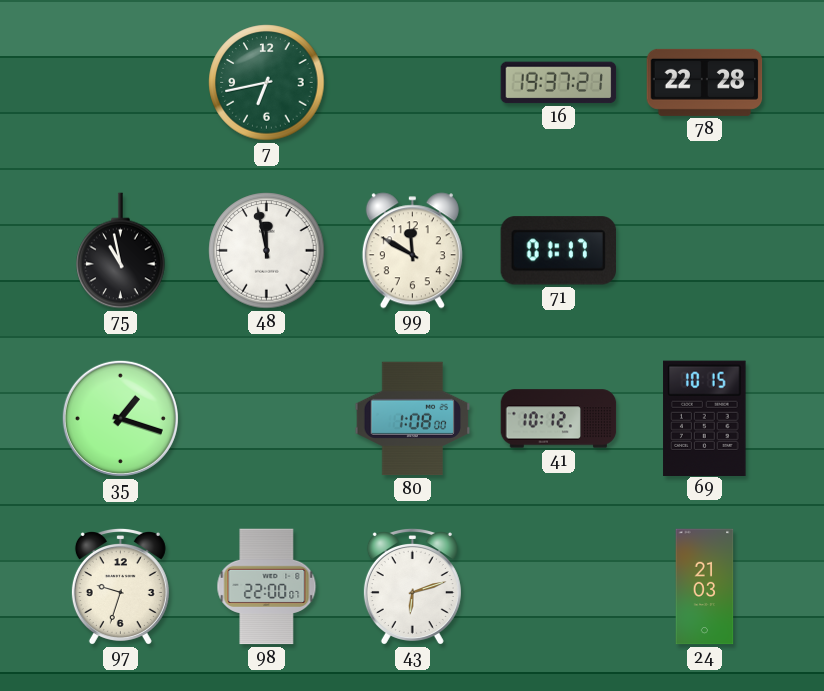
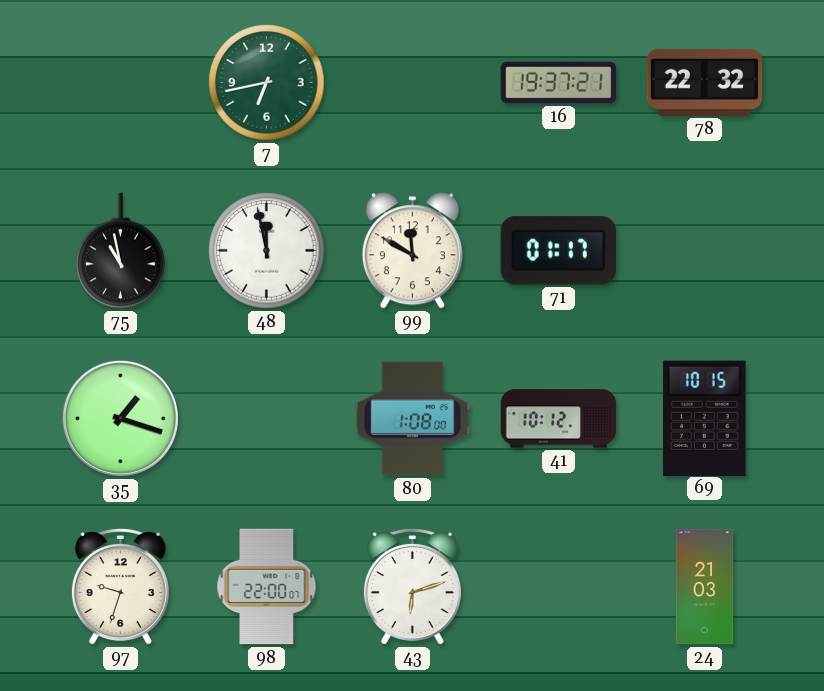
78: 22:28 -> 22:32 (705, 82)
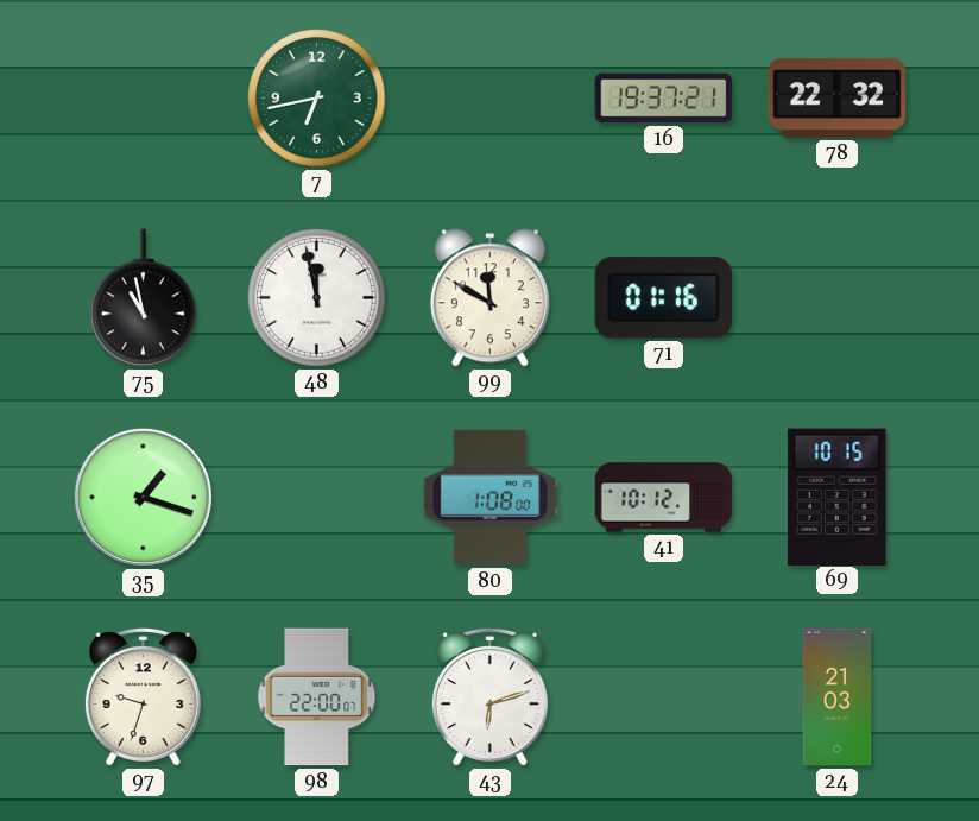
71: 01:17 -> 01:16 (663, 298)
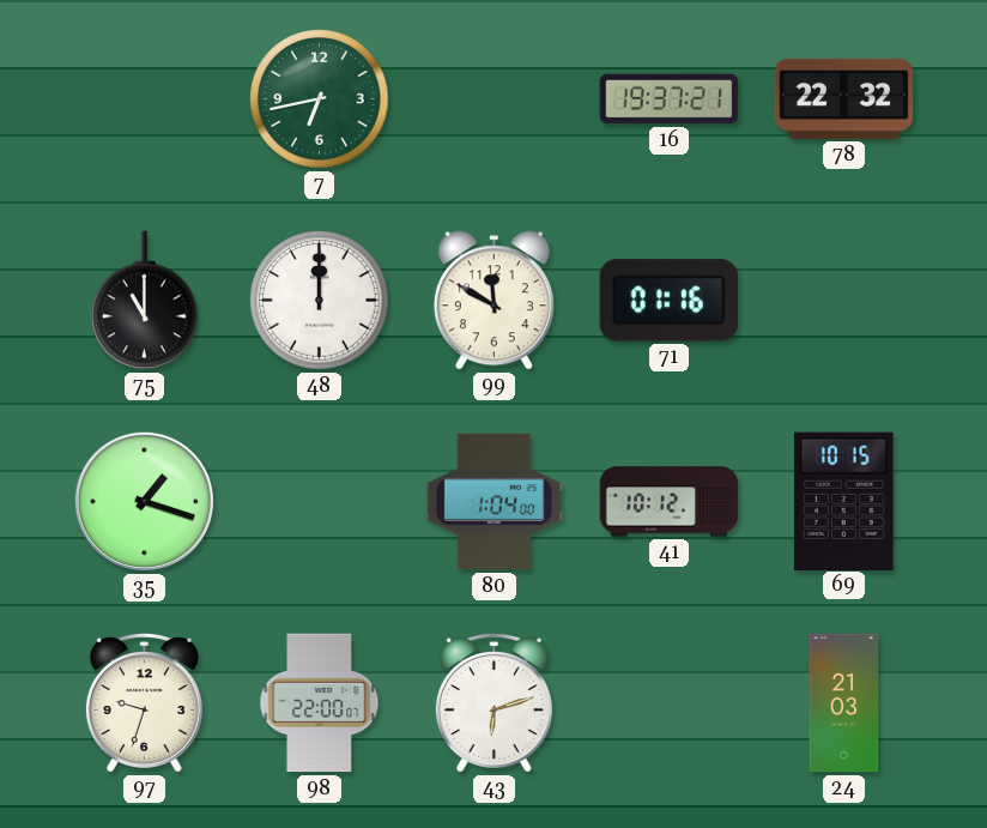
75: 10:58 -> 11:00 (145, 301)
48: 11:58 -> 12:00 (320, 301)
80: 1:08 -> 1:04 (495, 502)
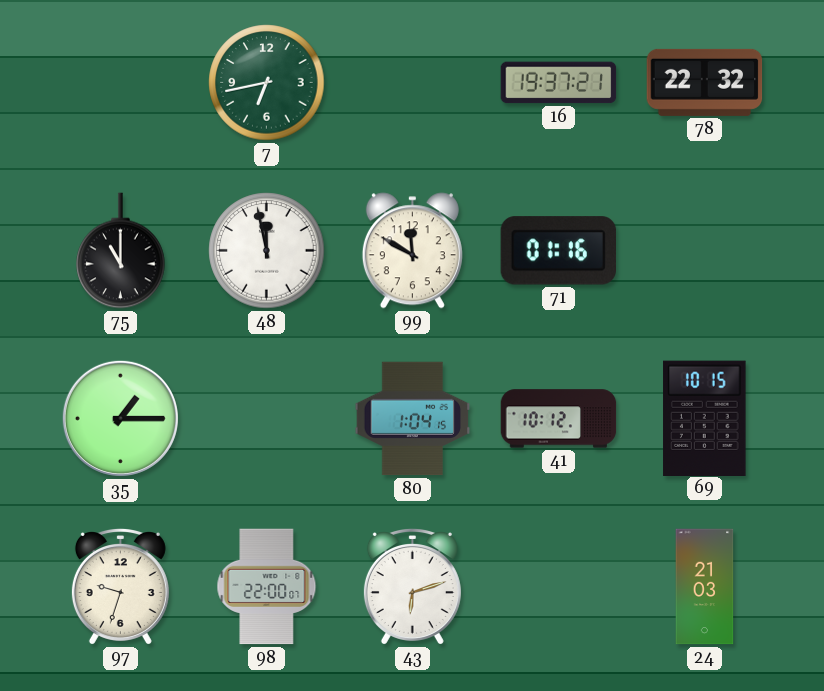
48: 12:00 -> 11:58 (267, 251)
35: 1:18 -> 1:15 (120, 418)
80: 1:04:00 -> 1:04:15 (413, 419)
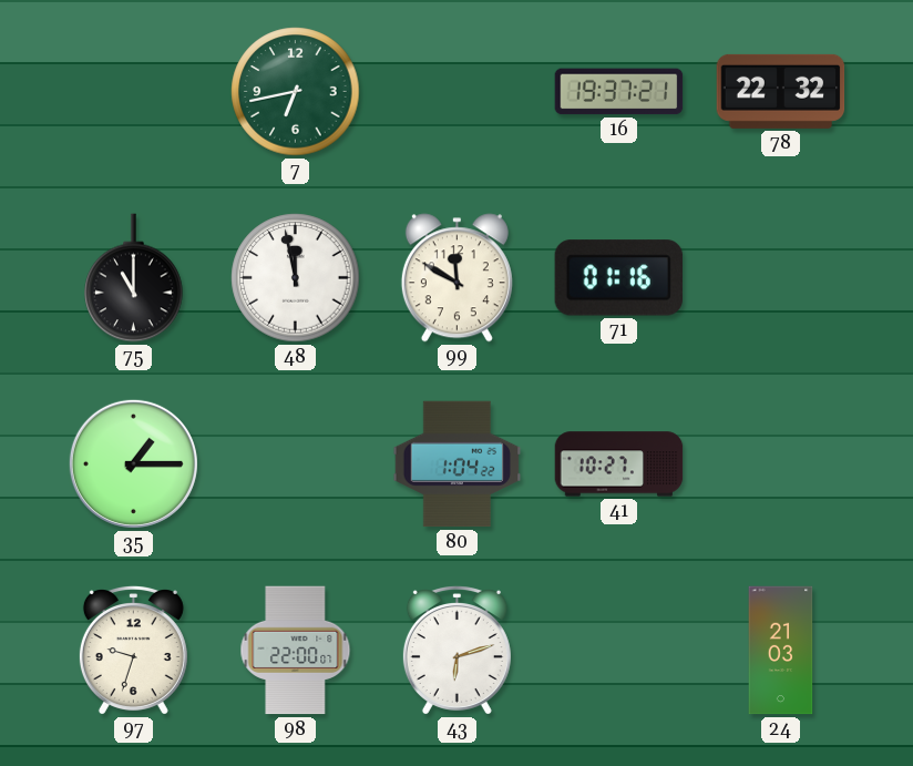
80: 1:04:15 -> 1:04:22 (458, 464)
41: 10:12 -> 10:27 (619, 464)
69: 10:15 -> none (705, 418)
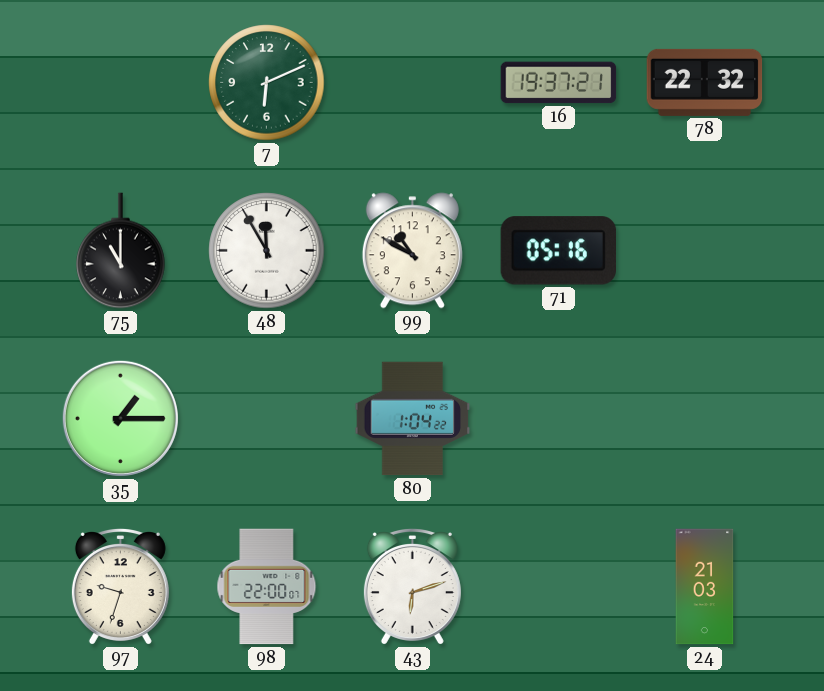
7: 6:43 -> 6:11 (267, 83)
48: 11:58 -> 11:55 (267, 251)
99: 11:50 -> 10:50 (412, 251)
71: 01:16 -> 05:16 (558, 251)
41: 10:27 -> none (619, 464)
